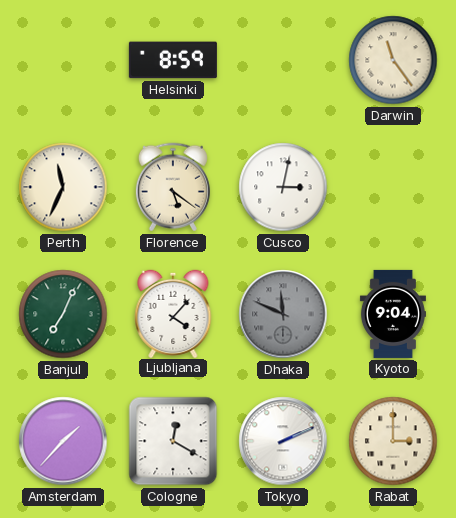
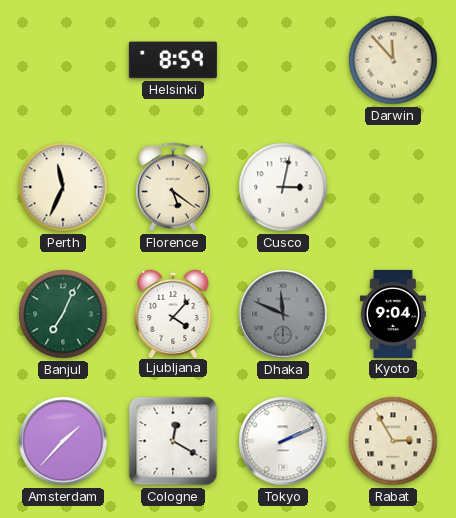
Darwin: 11:24 -> 11:53 (393, 60)
Rabat: 3:00 -> 2:55 (393, 441)
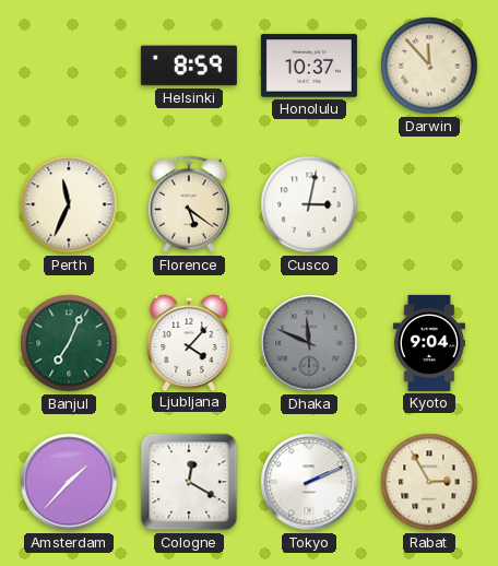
Honolulu: none -> 10:37 (309, 66)
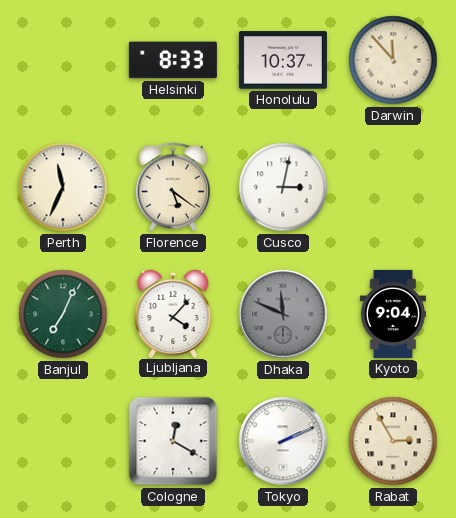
Helsinki: 8:59 -> 8:33 (173, 60)
Amsterdam: 1:37 -> none (69, 482)
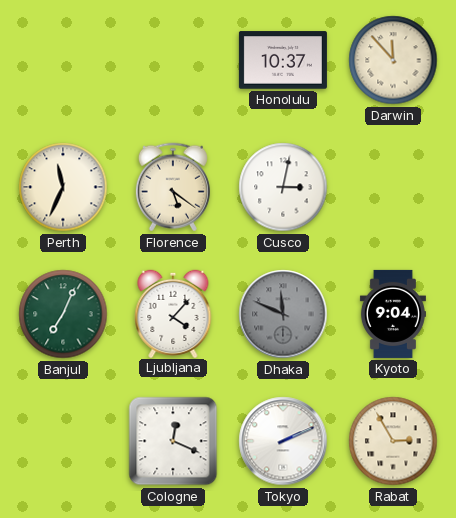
Helsinki: 8:33 -> none (173, 60)
Cologne: 12:20 -> 12:19 (173, 441)
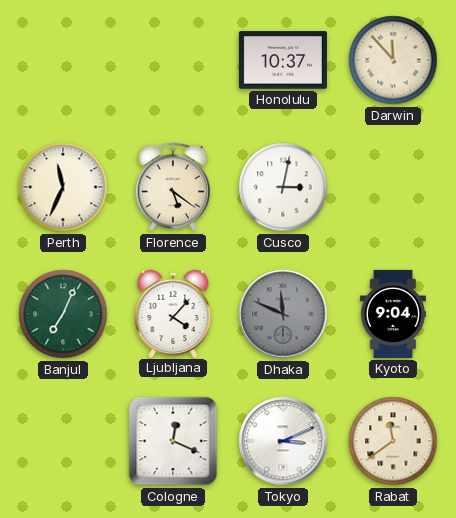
Tokyo: 2:11 -> 3:11 (283, 441)
Rabat: 2:55 -> 11:39 (393, 441)
